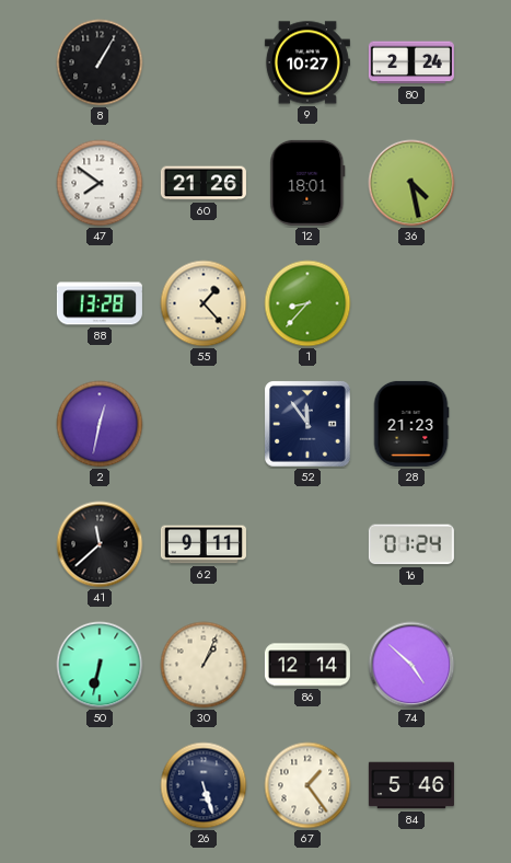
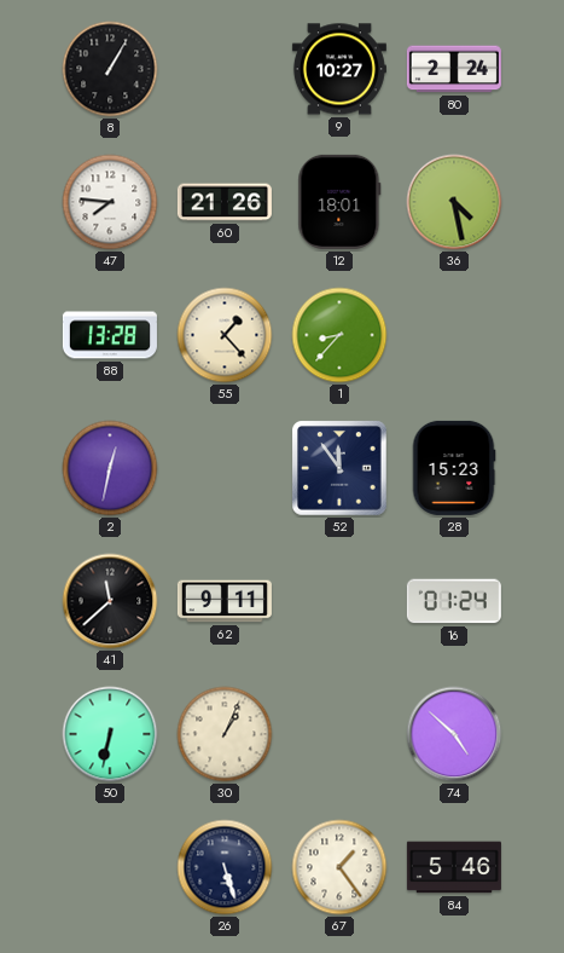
47: 7:51 -> 7:46 (110, 202)
28: 21:23 -> 15:23 (454, 468)
86: 12:14 -> none (307, 665)
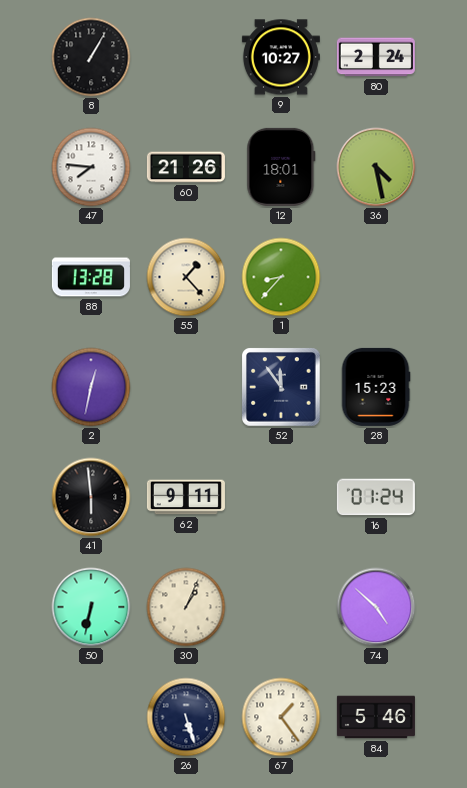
41: 11:38 -> 5:59 (91, 497)
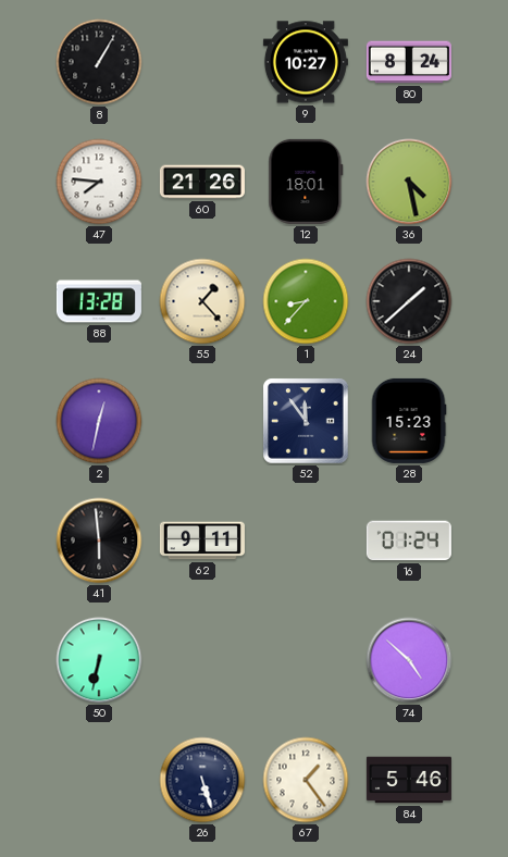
80: 2:24 -> 8:24 (409, 62)
24: none -> 1:38 (409, 301)
30: 1:04 -> none (186, 607)
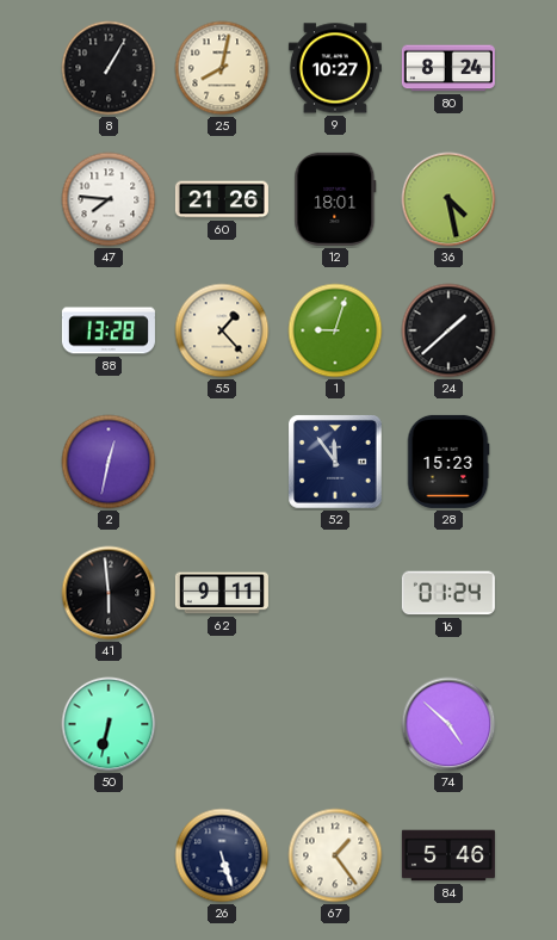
25: none -> 8:02 (222, 68)
1: 8:37 -> 9:03 (335, 330)
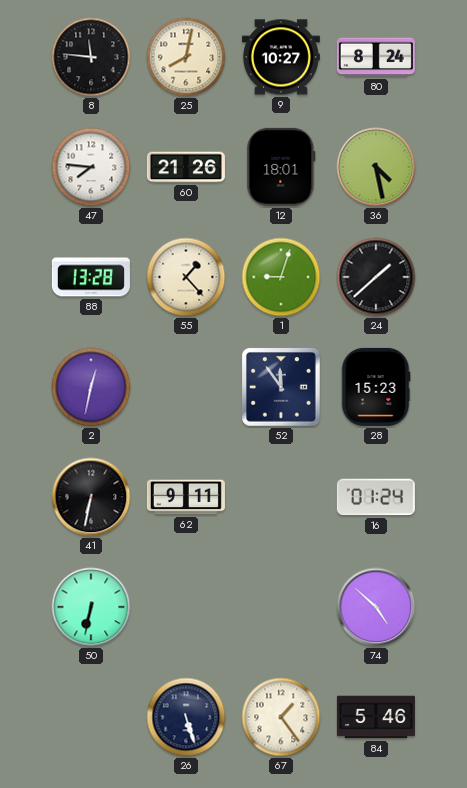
8: 1:05 -> 11:46 (91, 57)
41: 5:59 -> 6:32 (91, 497)
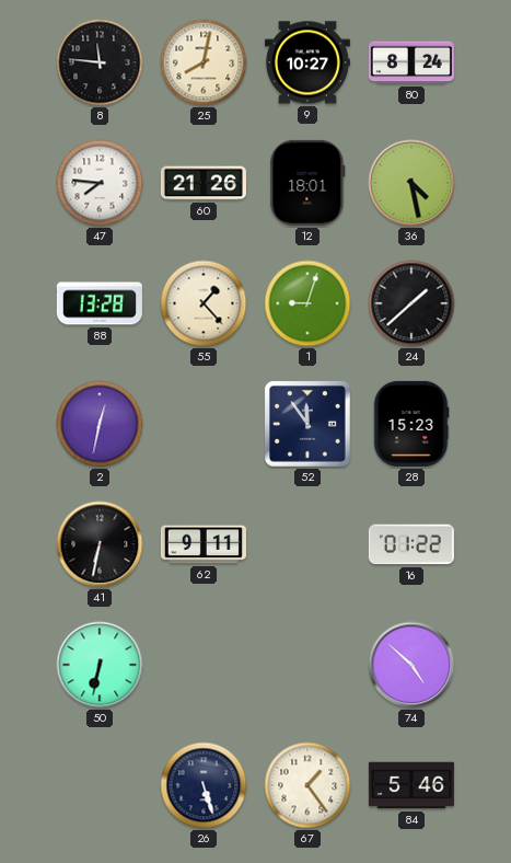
16: 01:24 -> 01:22 (411, 544)
